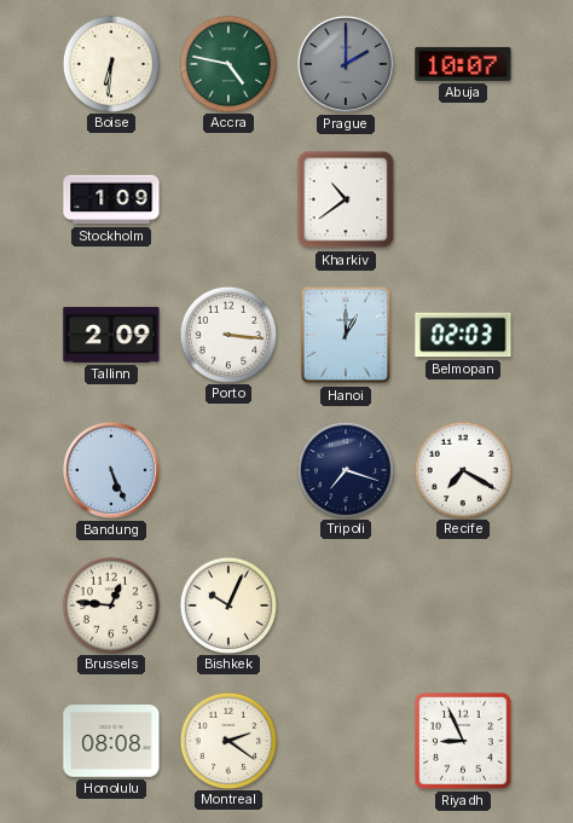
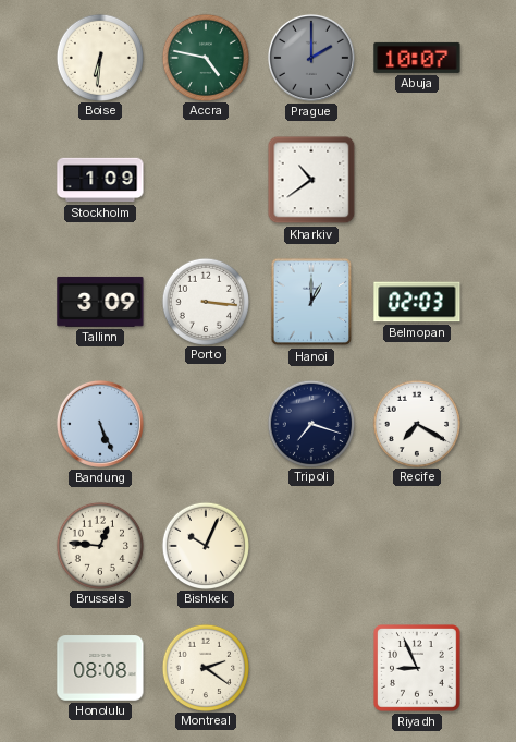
Tallinn: 2:09 -> 3:09 (100, 302)
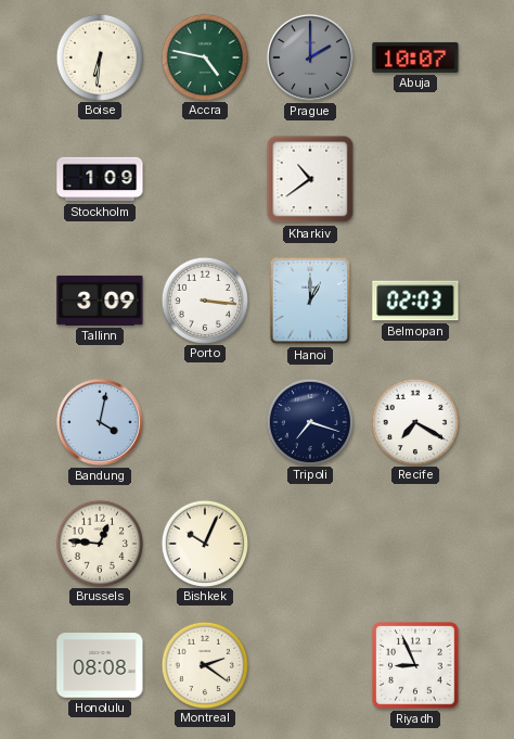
Bandung: 5:26 -> 4:02 (100, 422)
